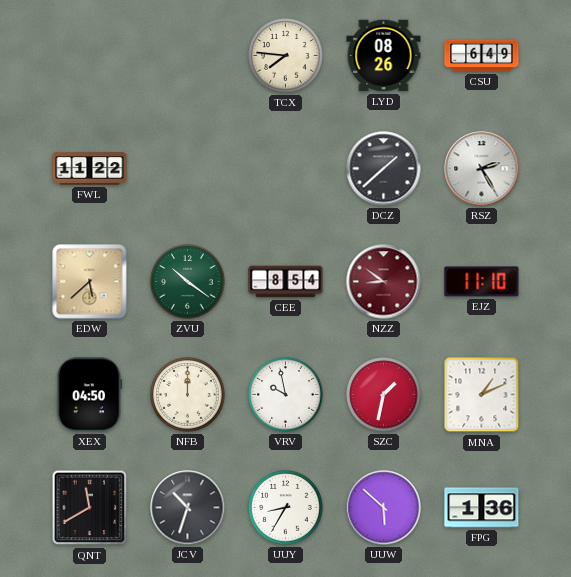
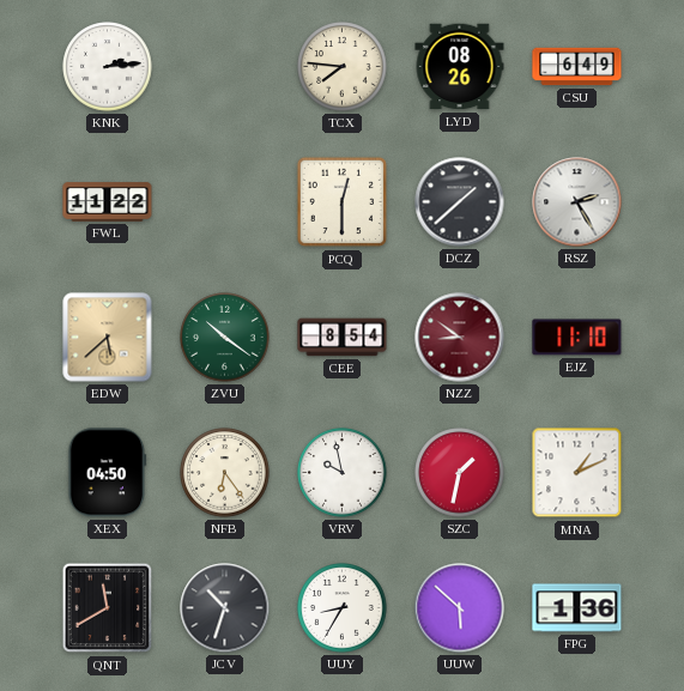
KNK: none -> 2:14 (108, 67)
PCQ: none -> 12:30 (343, 202)
NFB: 12:00 -> 6:24 (225, 473)
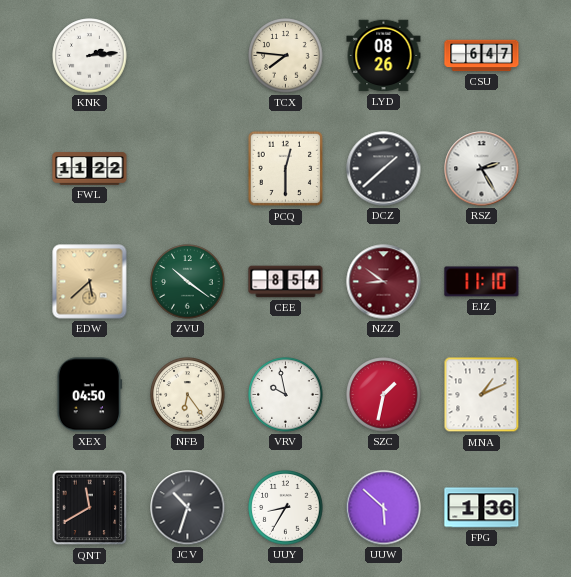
CSU: 6:49 -> 6:47 (482, 56)
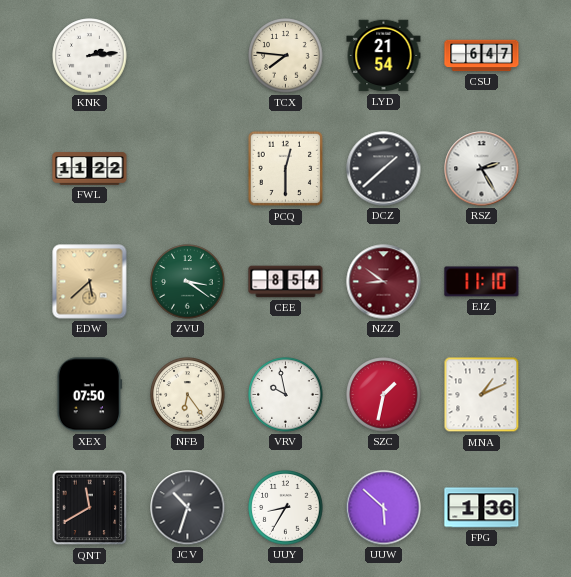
LYD: 08:26 -> 21:54 (384, 56)
ZVU: 10:21 -> 3:21 (188, 282)
XEX: 04:50 -> 07:50 (90, 395)
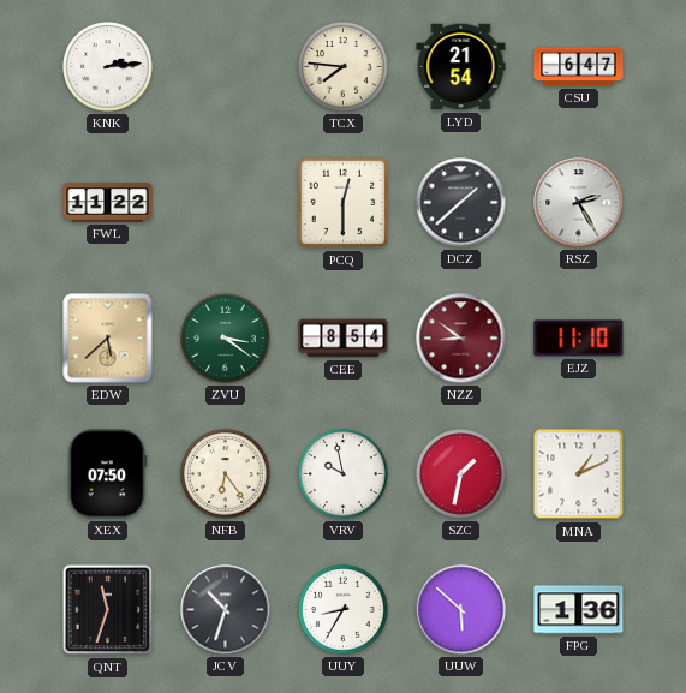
QNT: 11:40 -> 11:33 (108, 610)
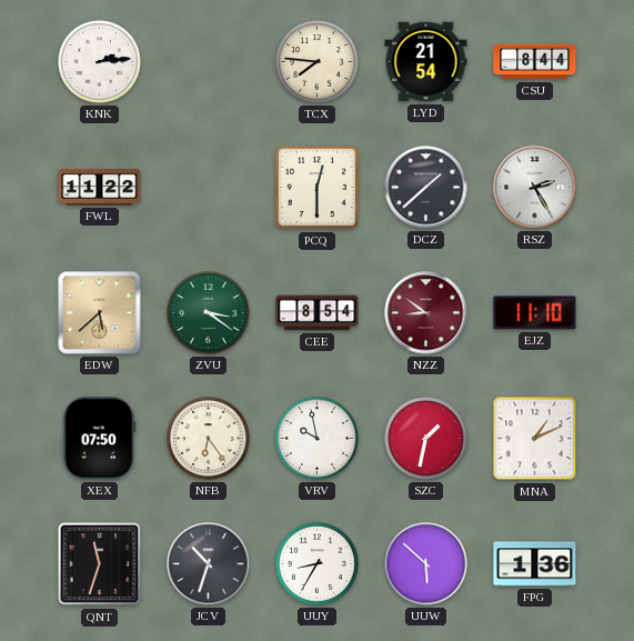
CSU: 6:47 -> 8:44 (535, 62)
